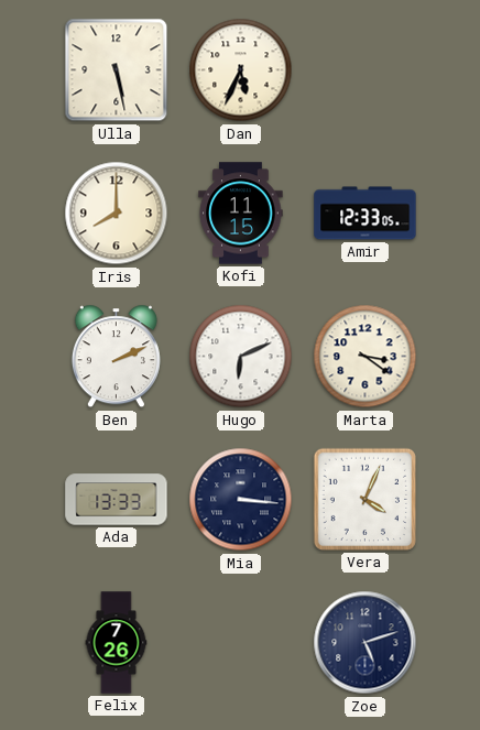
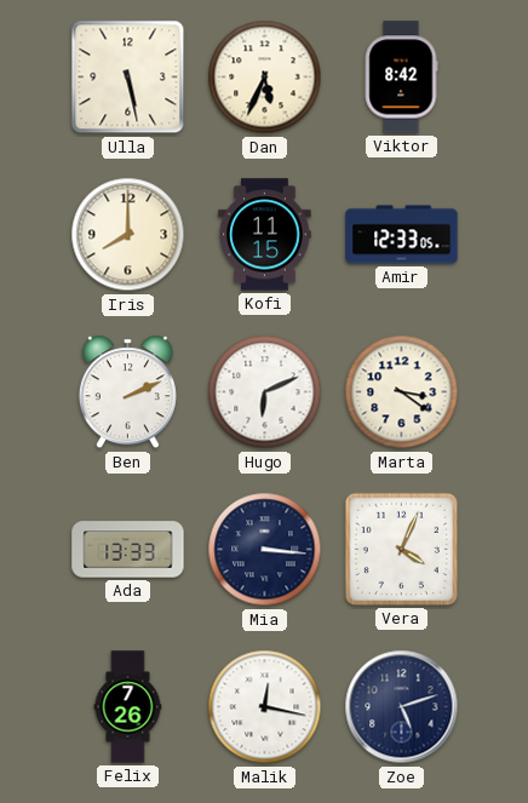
Viktor: none -> 8:42 (401, 78)
Malik: none -> 12:17 (265, 707)
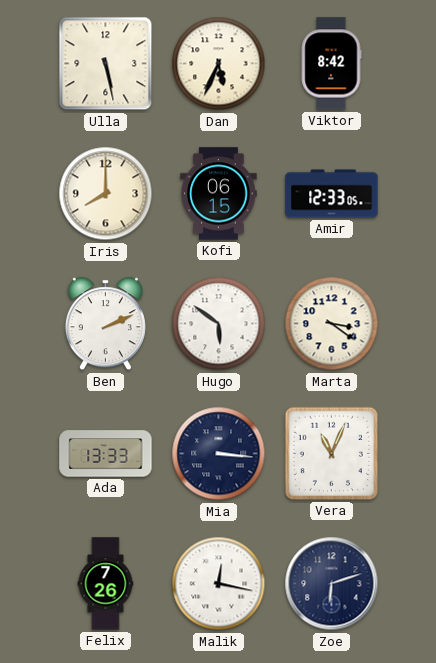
Kofi: 11:15 -> 06:15 (219, 194)
Hugo: 6:11 -> 5:51 (219, 324)
Vera: 4:04 -> 11:04 (331, 453)
Zoe: 5:12 -> 6:12 (332, 584)
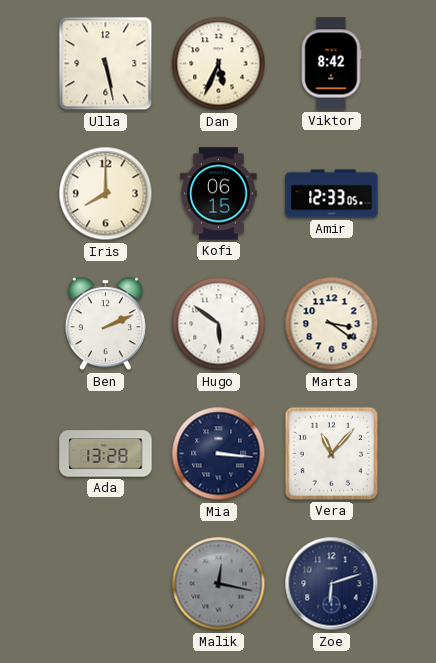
Ada: 13:33 -> 13:28 (106, 454)
Vera: 11:04 -> 11:07 (331, 453)
Felix: 7:26 -> none (106, 584)
Malik dial: white -> grey (219, 584)
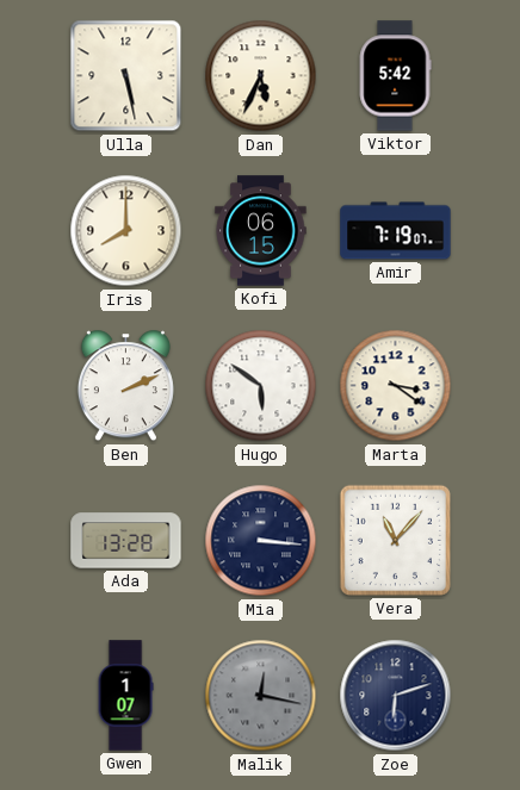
Viktor: 8:42 -> 5:42 (395, 76)
Amir: 12:33 -> 7:19 (396, 231)
Gwen: none -> 1:07 (125, 696)
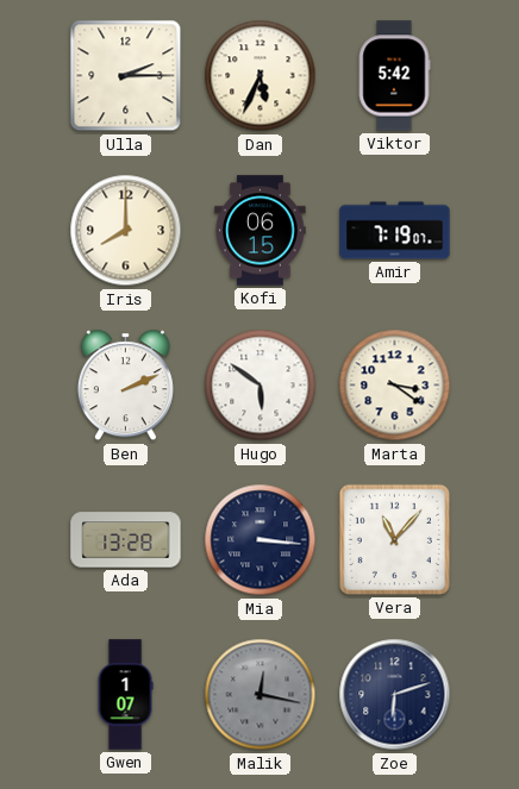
Ulla: 5:28 -> 2:15 (126, 76)
